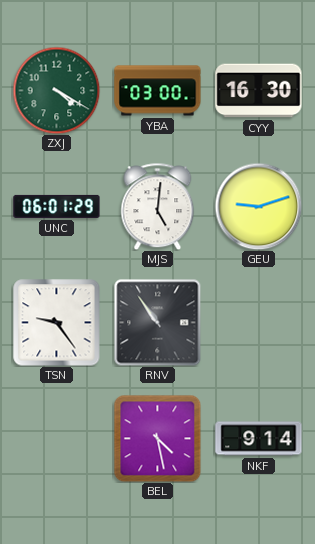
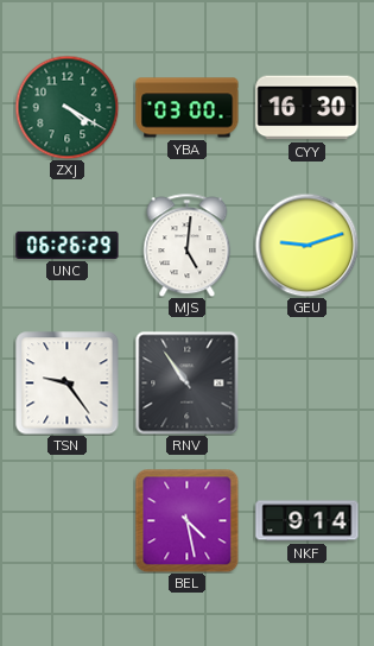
UNC: 06:01 -> 06:26 (68, 245)
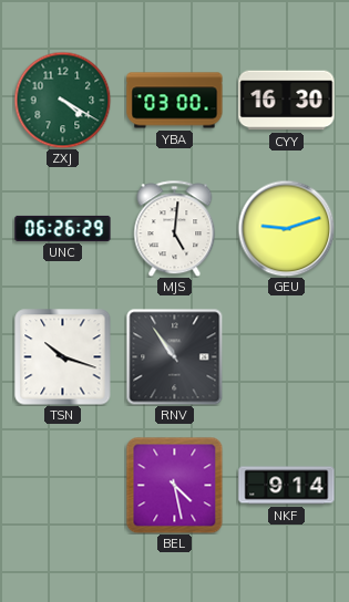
TSN: 9:24 -> 10:18 (63, 357)
